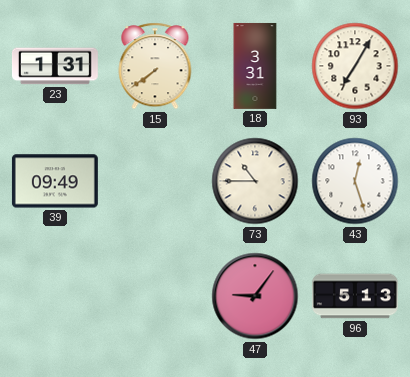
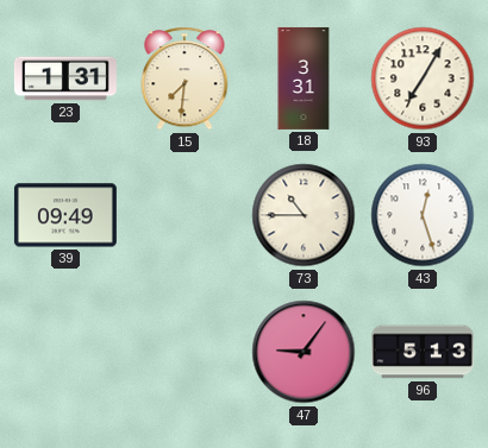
15: 7:39 -> 7:31 (184, 78)
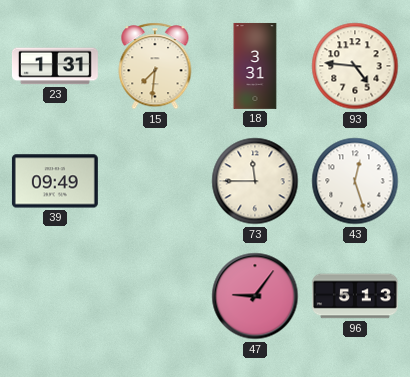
93: 7:05 -> 4:46 (355, 66)
73: 10:45 -> 11:45 (255, 181)
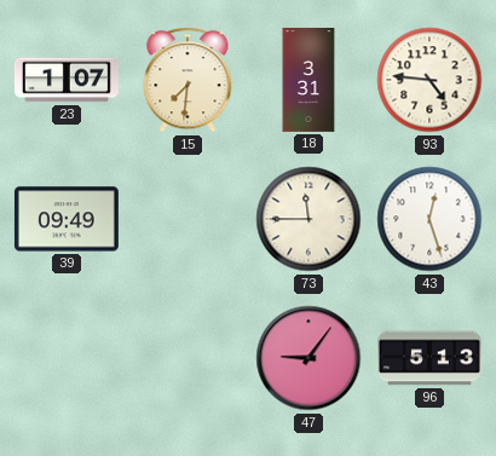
23: 1:31 -> 1:07 (67, 80)
